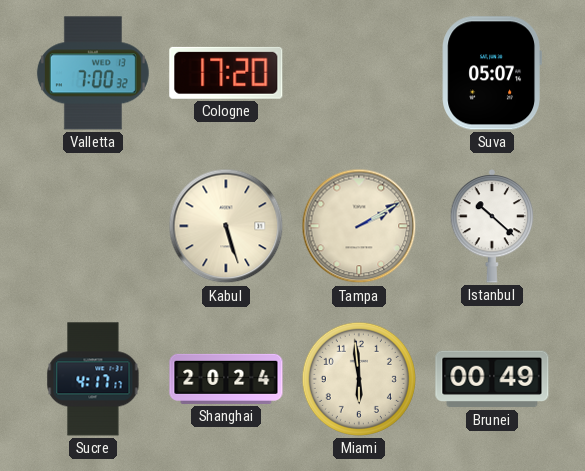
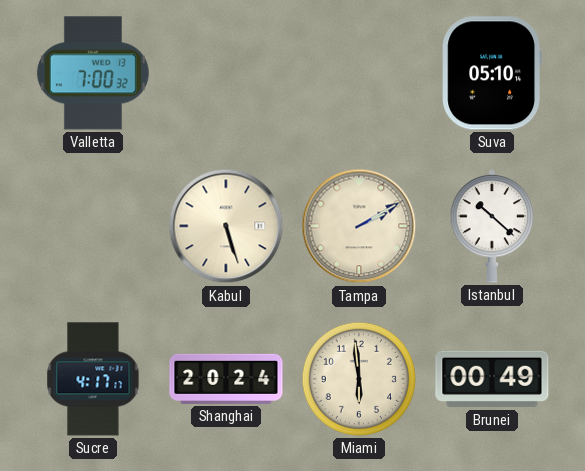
Cologne: 17:20 -> none (226, 73)
Suva: 05:07 -> 05:10 (492, 73)
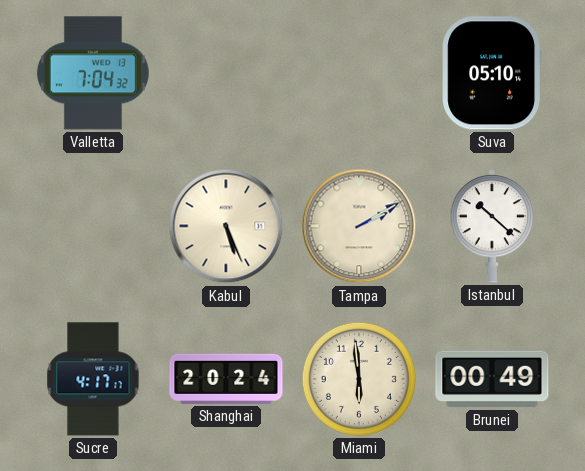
Valletta: 7:00 -> 7:04 (93, 73)
Kabul: 5:27 -> 5:26 (226, 226)
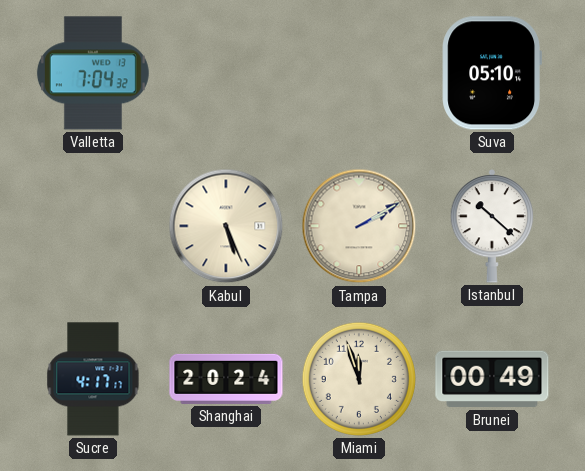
Miami: 5:59 -> 11:57 (359, 379)
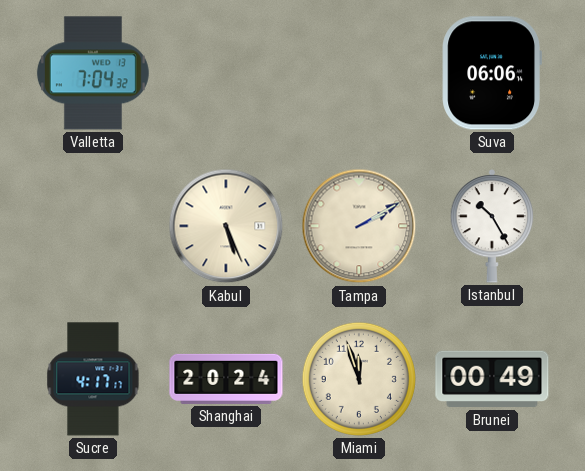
Suva: 05:10 -> 06:06 (492, 73)
Istanbul: 10:22 -> 10:25 (492, 227)
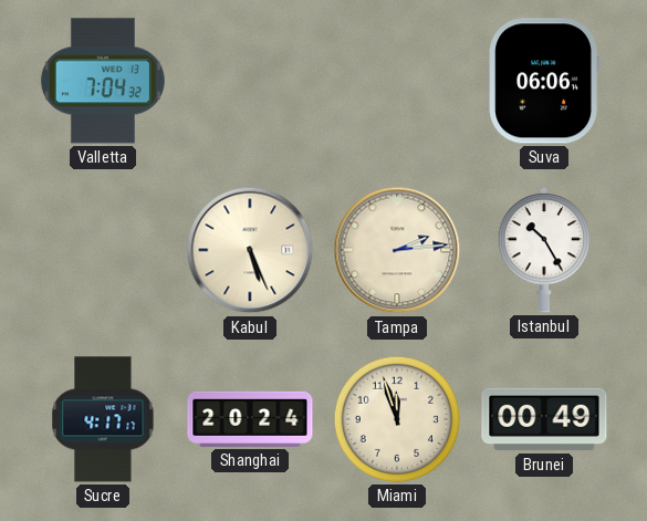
Tampa: 2:10 -> 2:14 (397, 250)
